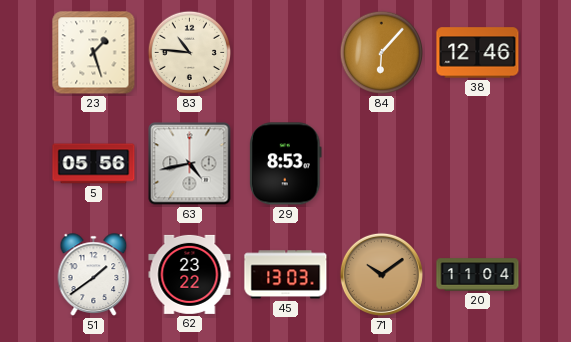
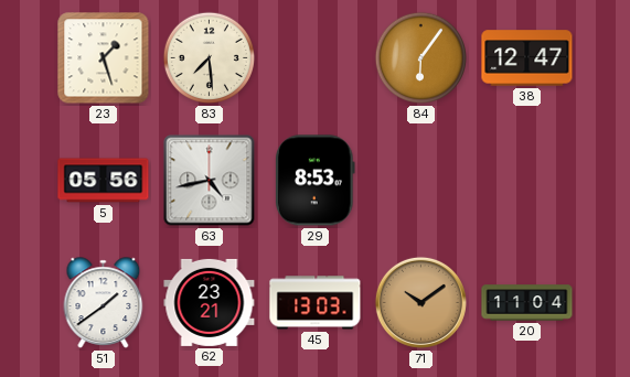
83: 10:46 -> 7:29 (210, 58)
84: 6:07 -> 6:06 (421, 58)
38: 12:46 -> 12:47 (527, 58)
62: 23:22 -> 23:21 (210, 302)
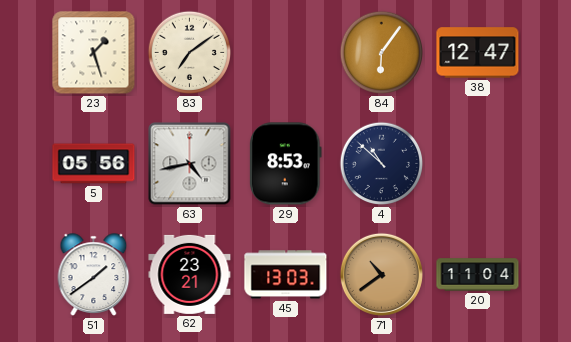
83: 7:29 -> 7:09 (190, 53)
4: none -> 10:52 (382, 164)
71: 10:09 -> 10:39 (381, 274)
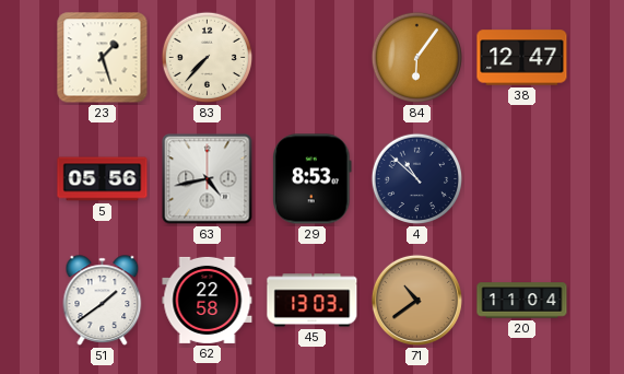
83: 7:09 -> 7:37 (208, 58)
62: 23:21 -> 22:58 (208, 300)
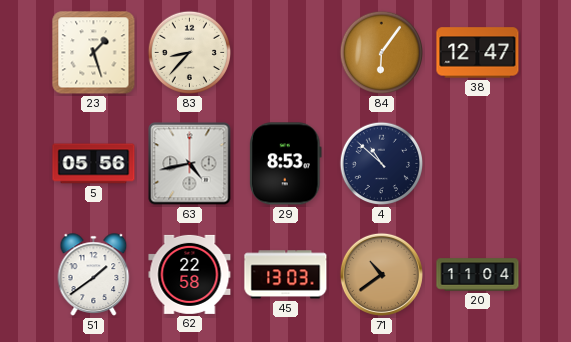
83: 7:37 -> 8:37 (190, 53)
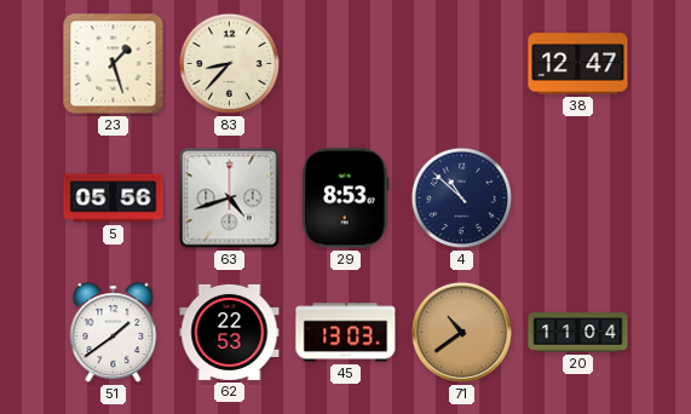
84: 6:06 -> none (382, 53)
63: 4:43 -> 4:42 (230, 199)
62: 22:58 -> 22:53 (230, 332)
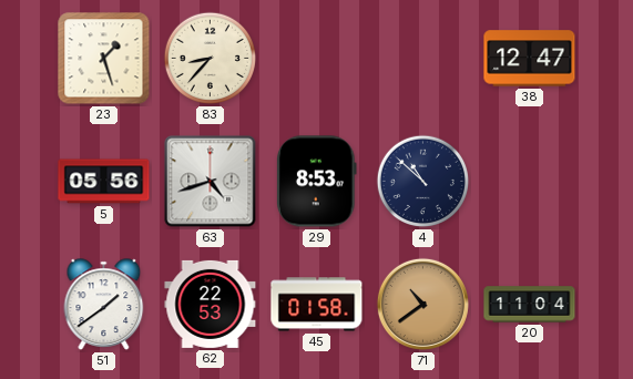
45: 13:03 -> 01:58 (317, 305)
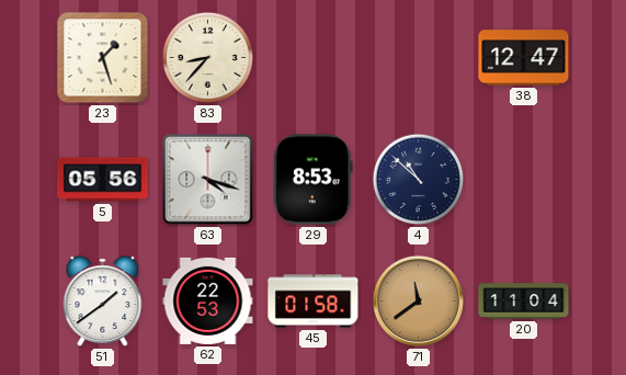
63: 4:42 -> 4:18 (208, 180)
71: 10:39 -> 11:39 (418, 300)
